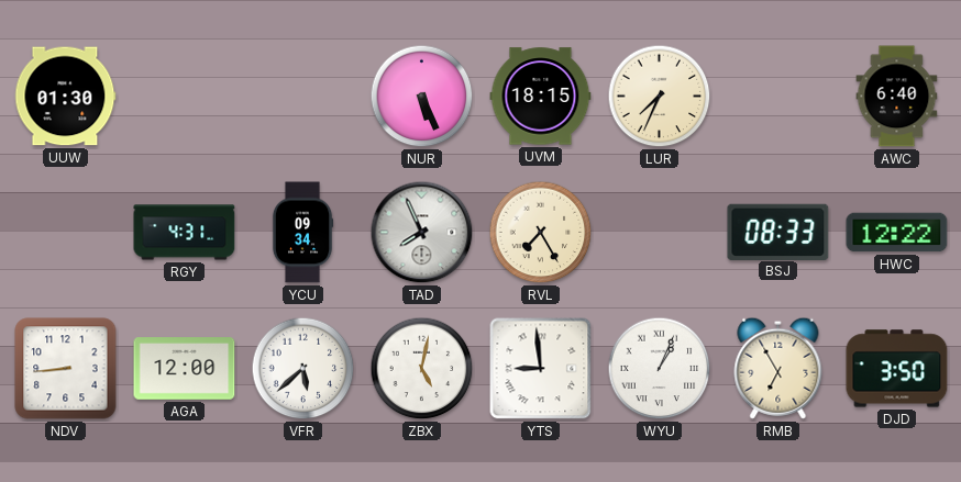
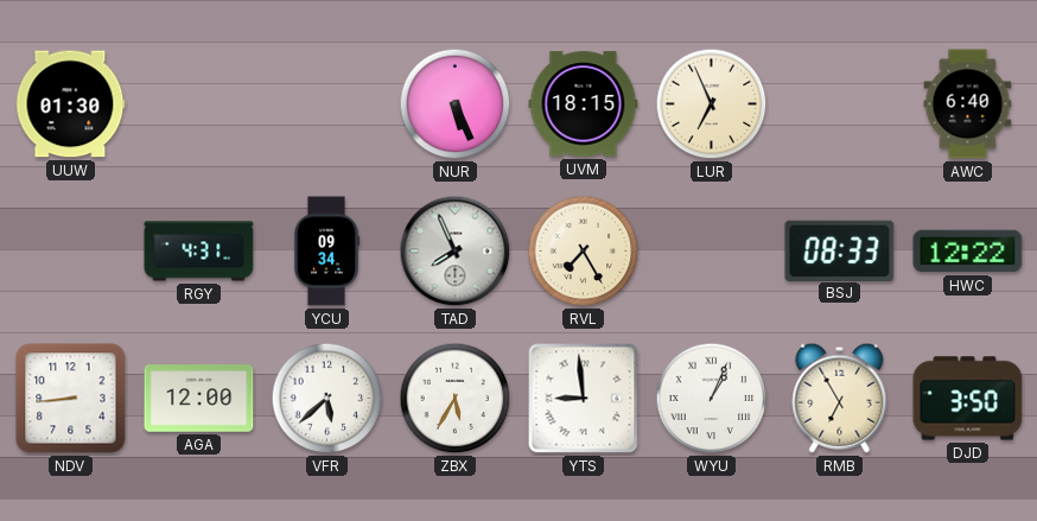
LUR: 7:34 -> 6:56 (712, 104)
ZBX: 5:02 -> 5:35 (456, 399)
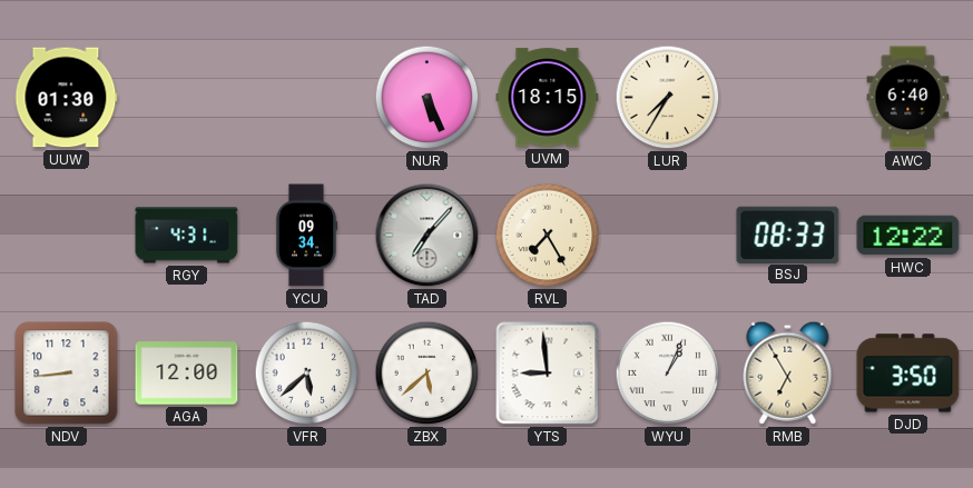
LUR: 6:56 -> 7:35 (668, 98)
TAD: 7:56 -> 7:07 (427, 236)
ZBX: 5:35 -> 5:38 (427, 374)
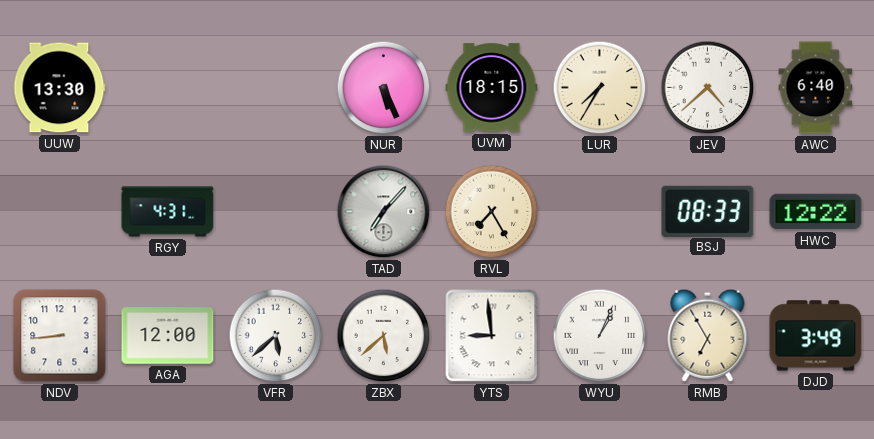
UUW: 01:30 -> 13:30 (60, 88)
JEV: none -> 4:38 (708, 88)
YCU: 09:34 -> none (306, 236)
DJD: 3:50 -> 3:49 (816, 336)
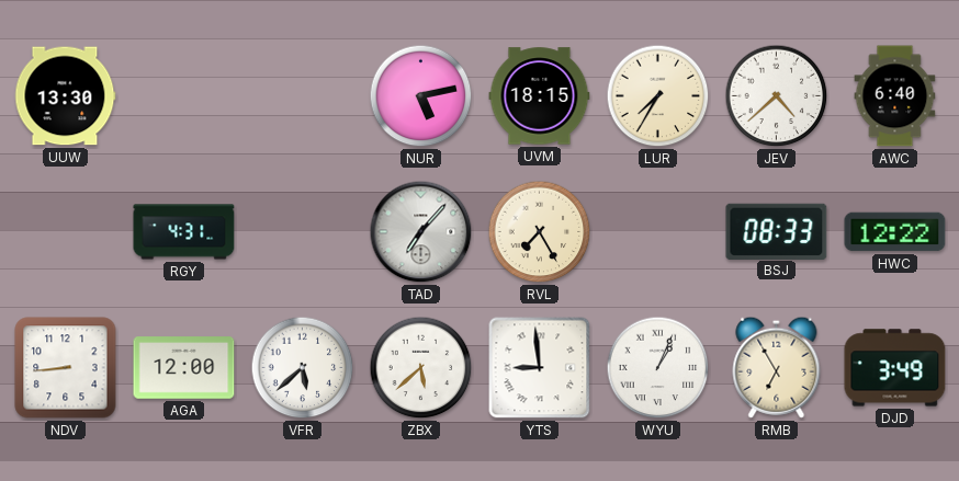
NUR: 5:26 -> 5:13 (421, 96)
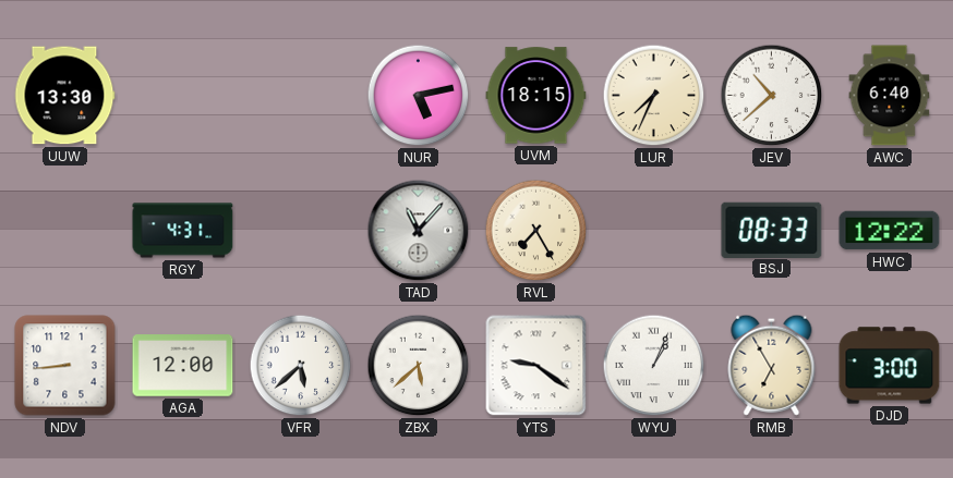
LUR: 7:35 -> 7:34 (654, 96)
JEV: 4:38 -> 10:38 (772, 96)
TAD: 7:07 -> 11:07 (419, 231)
YTS: 8:59 -> 9:21 (536, 366)
DJD: 3:49 -> 3:00 (890, 366)
